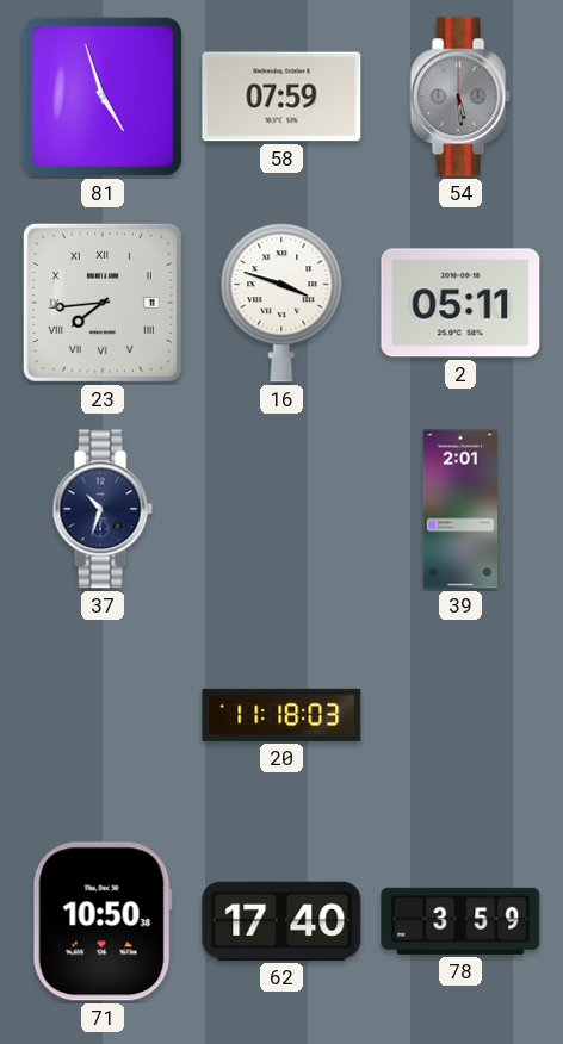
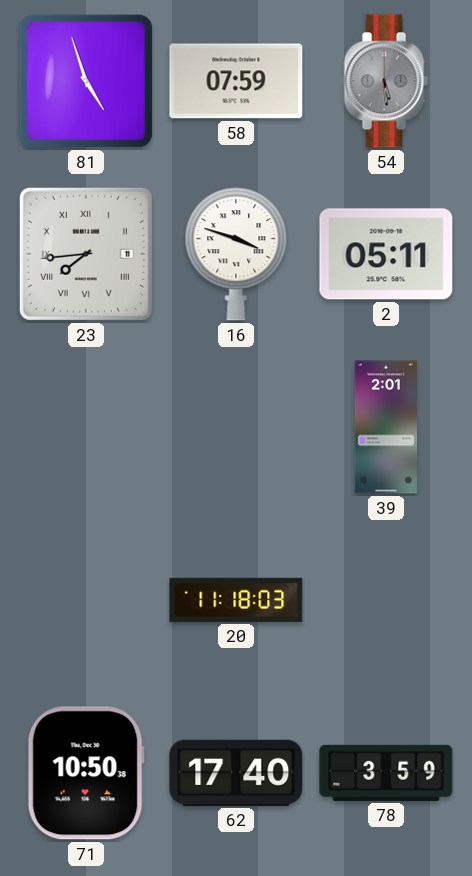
37: 10:33 -> none (103, 509)
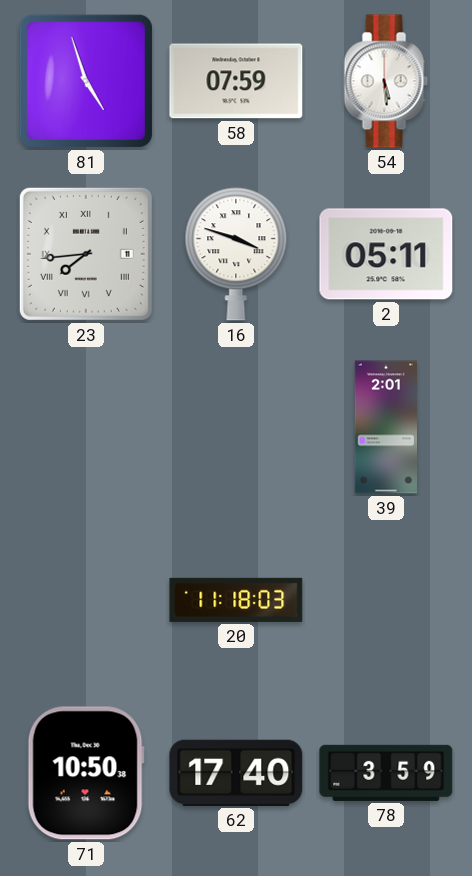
54 dial: grey -> white (386, 81)
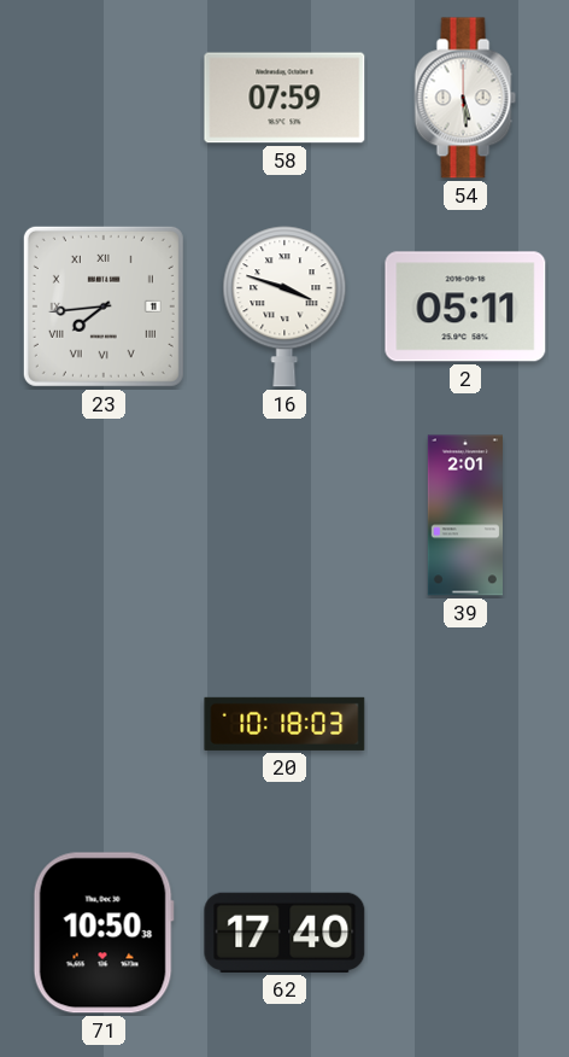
81: 4:57 -> none (86, 81)
20: 11:18 -> 10:18 (284, 724)
78: 3:59 -> none (386, 773)
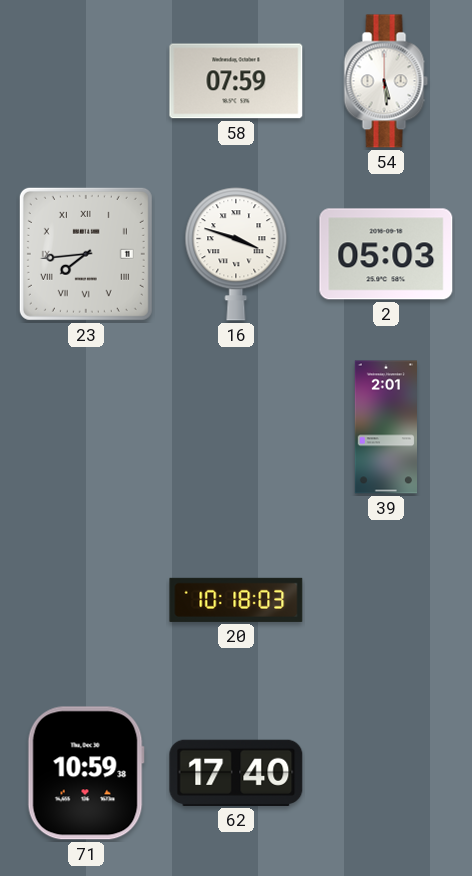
2: 05:11 -> 05:03 (386, 254)
71: 10:50 -> 10:59 (86, 773)
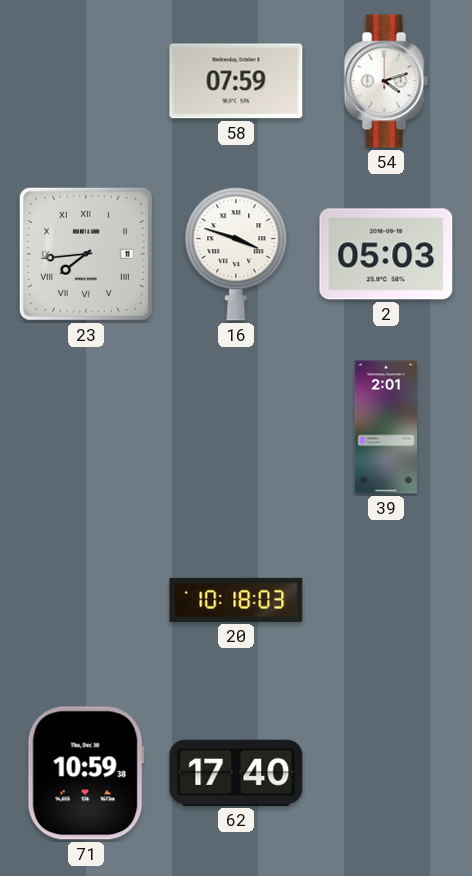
54: 5:29 -> 4:12 (386, 81)
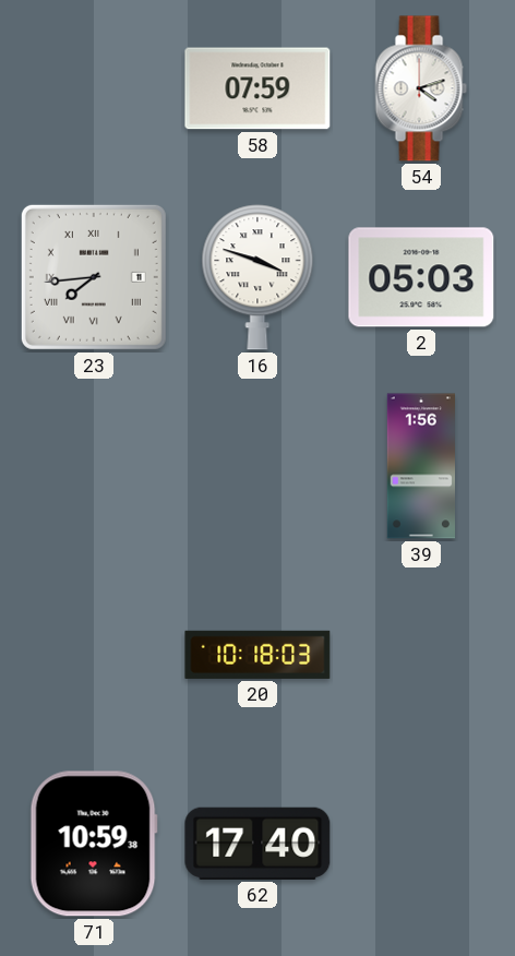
39: 2:01 -> 1:56 (420, 466)
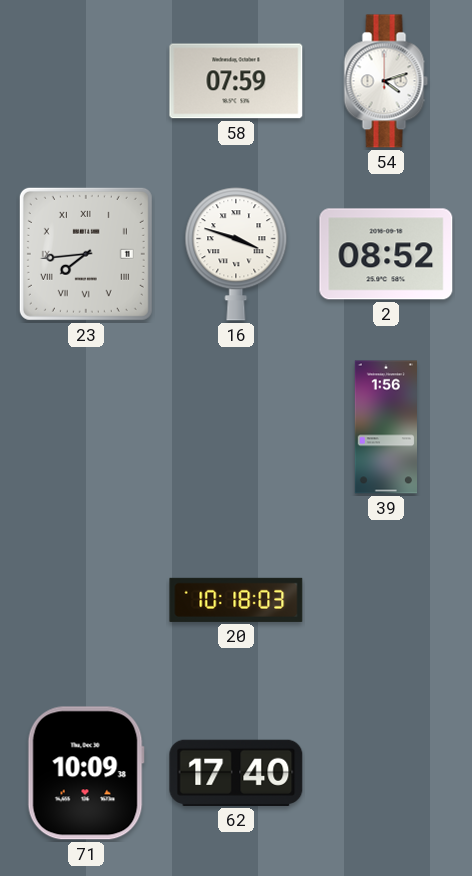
2: 05:03 -> 08:52 (386, 254)
71: 10:59 -> 10:09 (86, 773)
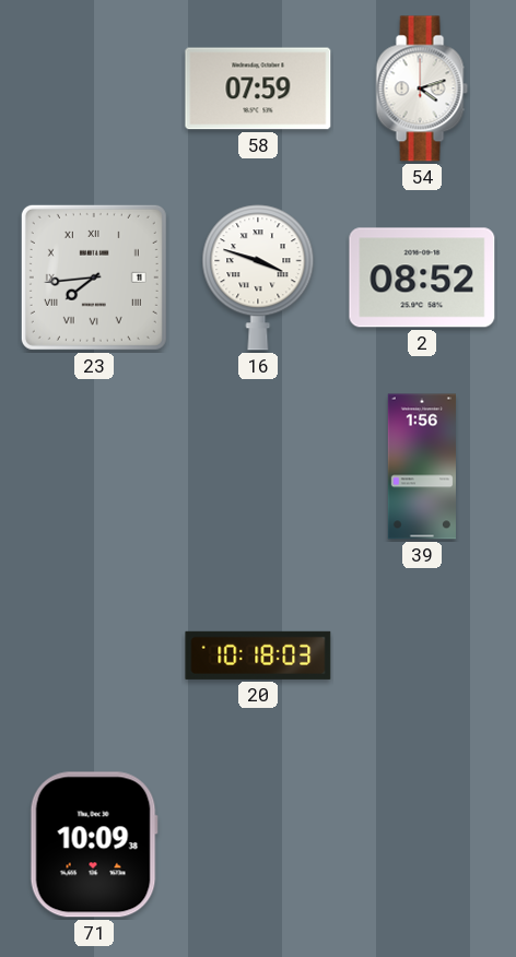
62: 17:40 -> none (236, 773)
